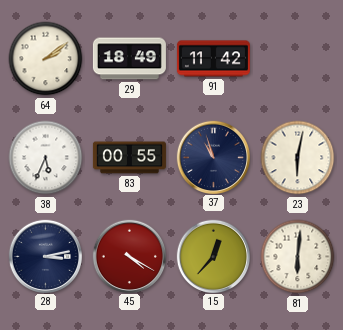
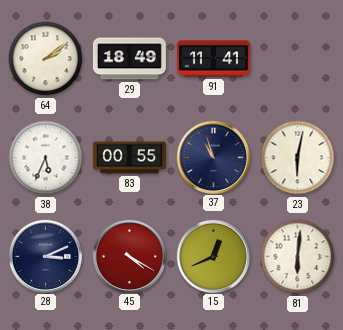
91: 11:42 -> 11:41 (213, 59)
28: 3:13 -> 3:11 (45, 256)
15: 12:37 -> 12:41 (213, 256)
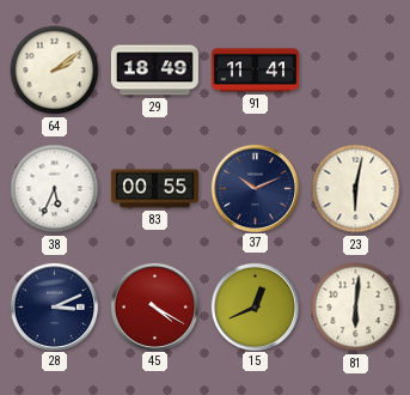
37: 10:57 -> 10:11 (255, 188)
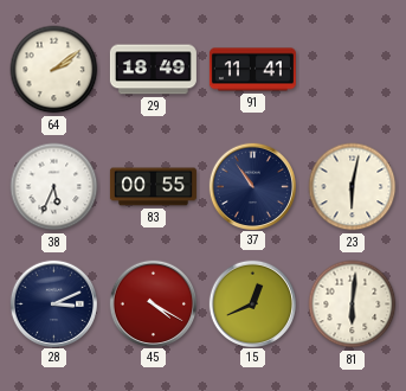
37: 10:11 -> 10:54 (252, 186)
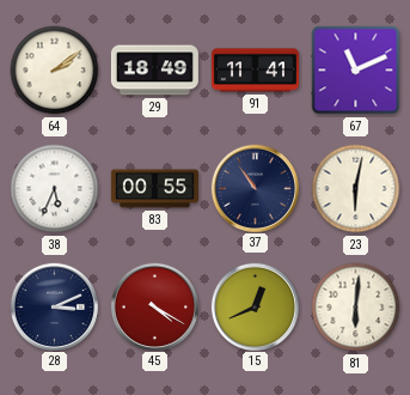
67: none -> 11:11 (356, 71)
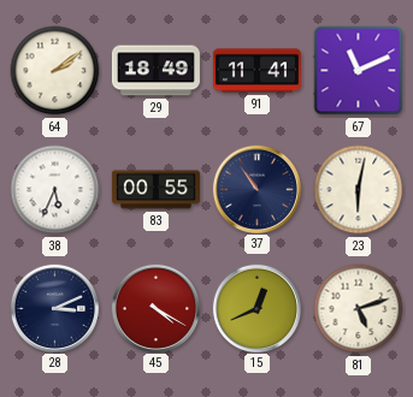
81: 6:01 -> 5:12 (359, 309)
